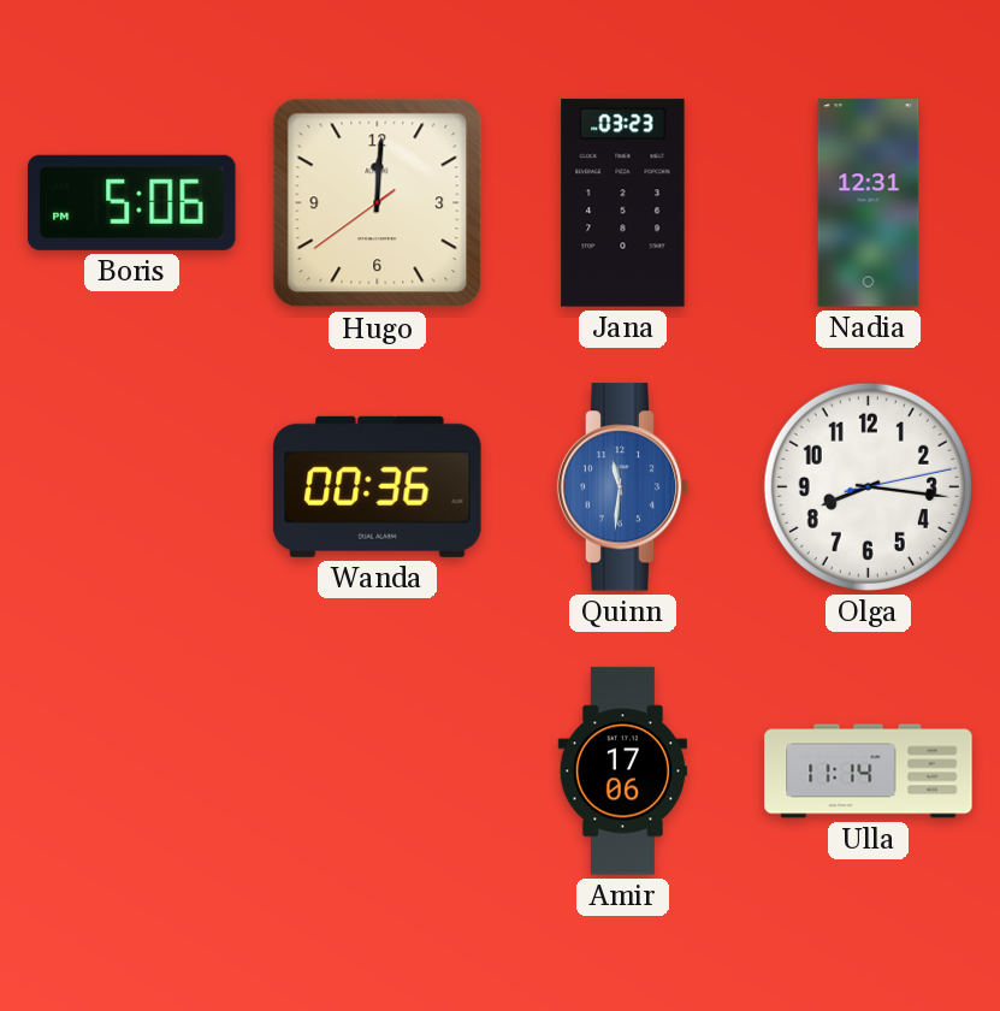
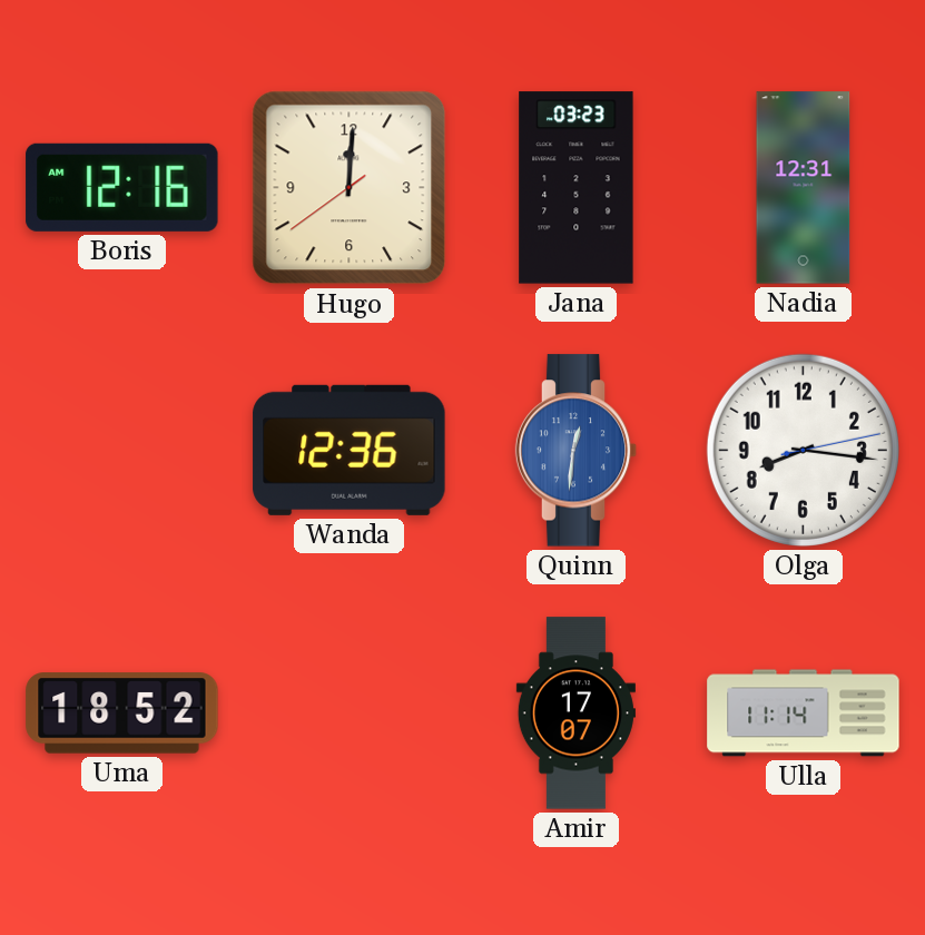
Boris: 5:06 -> 12:16 (122, 187)
Wanda: 00:36 -> 12:36 (350, 450)
Quinn: 11:31 -> 12:31 (577, 451)
Uma: none -> 18:52 (122, 713)
Amir: 17:06 -> 17:07 (575, 713)
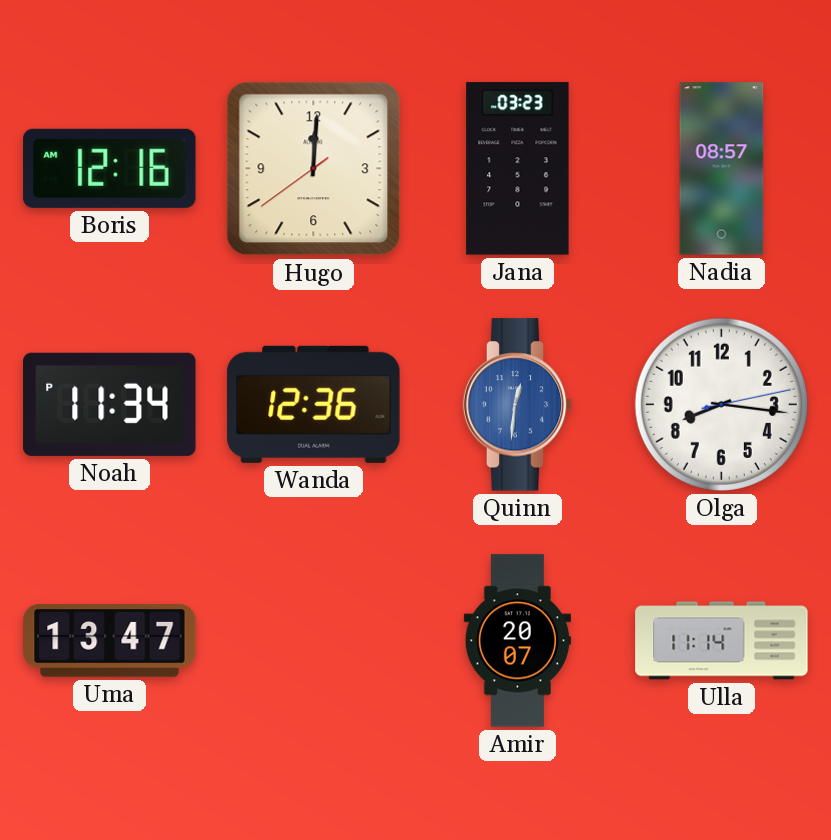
Nadia: 12:31 -> 08:57 (722, 169)
Noah: none -> 11:34 (110, 404)
Uma: 18:52 -> 13:47 (110, 641)
Amir: 17:07 -> 20:07 (517, 641)
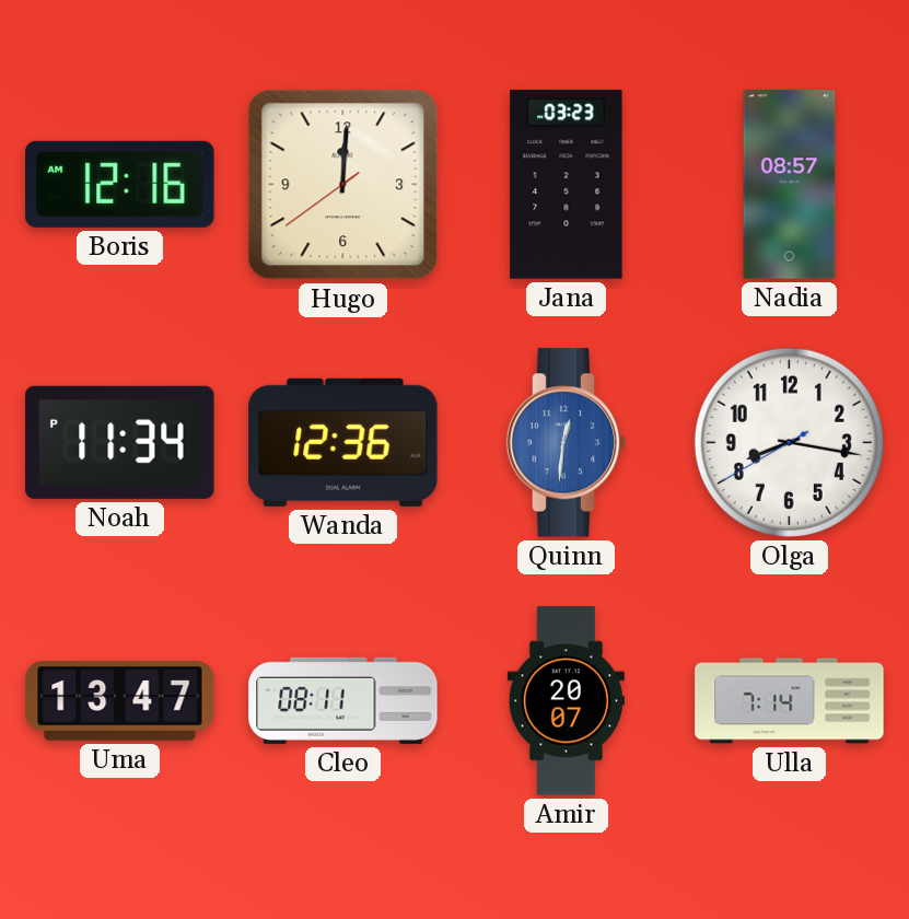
Olga: 8:16:13 -> 8:16:40 (789, 442)
Cleo: none -> 08:11 (343, 700)
Ulla: 11:14 -> 7:14 (790, 701)
